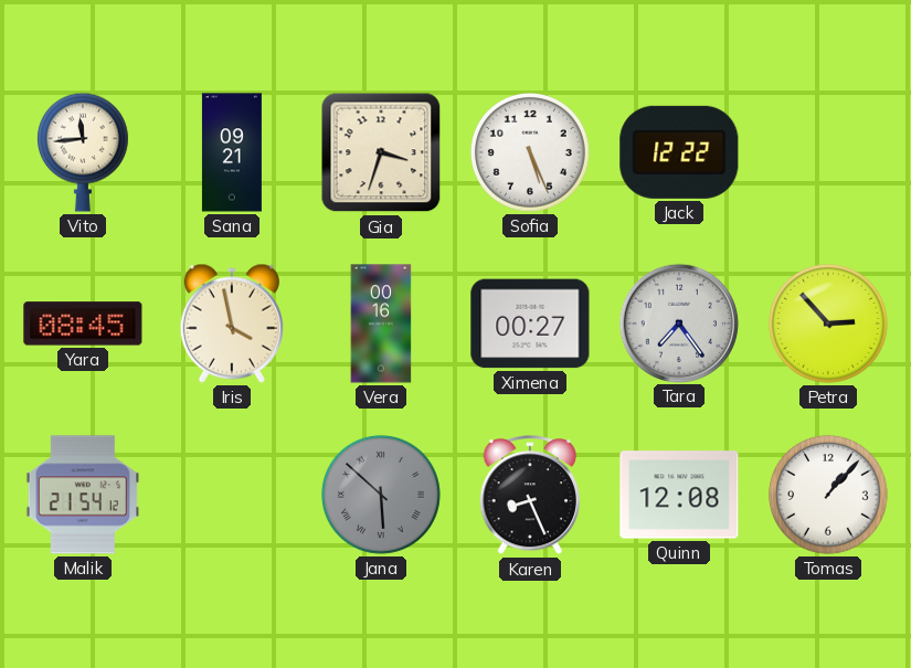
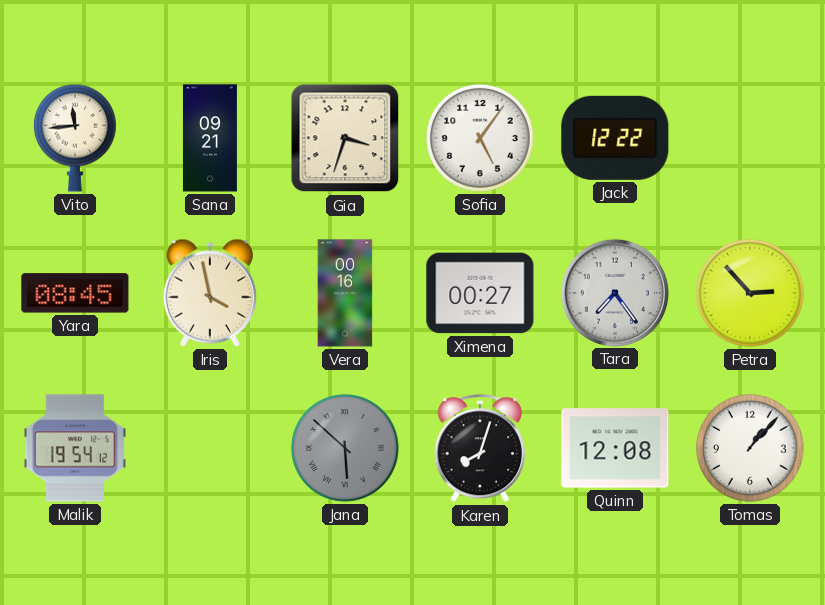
Sofia: 5:26 -> 5:06 (480, 138)
Malik: 21:54 -> 19:54 (75, 448)
Karen: 8:26 -> 8:03 (480, 449)
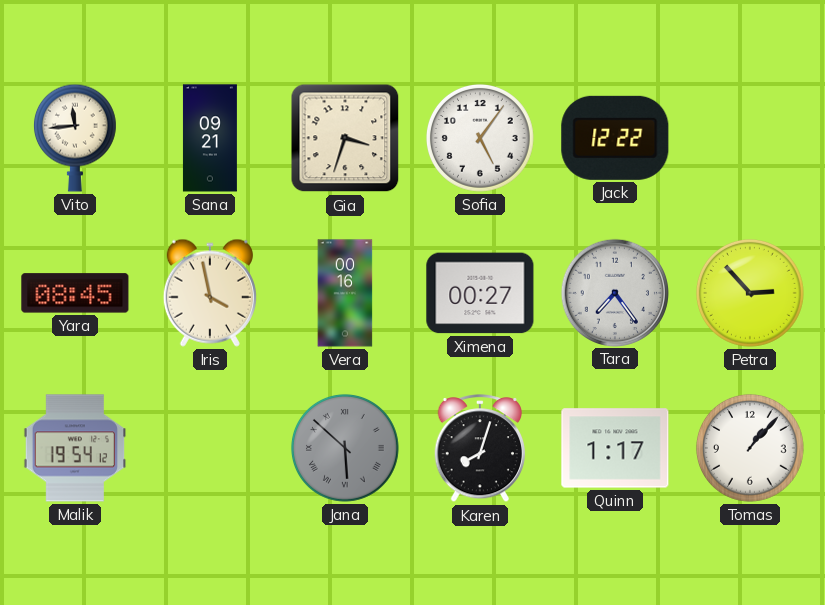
Quinn: 12:08 -> 1:17 (615, 448)
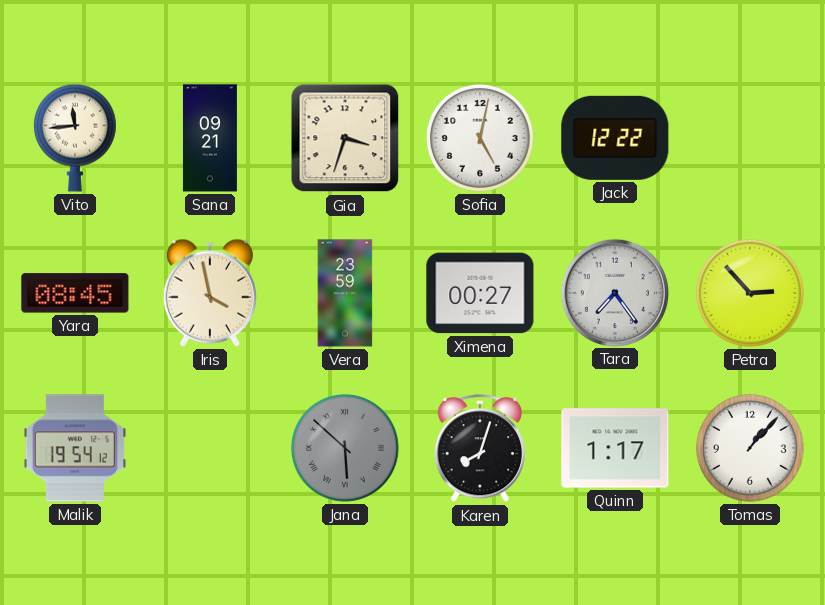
Sofia: 5:06 -> 5:02 (480, 138)
Vera: 00:16 -> 23:59 (345, 293)
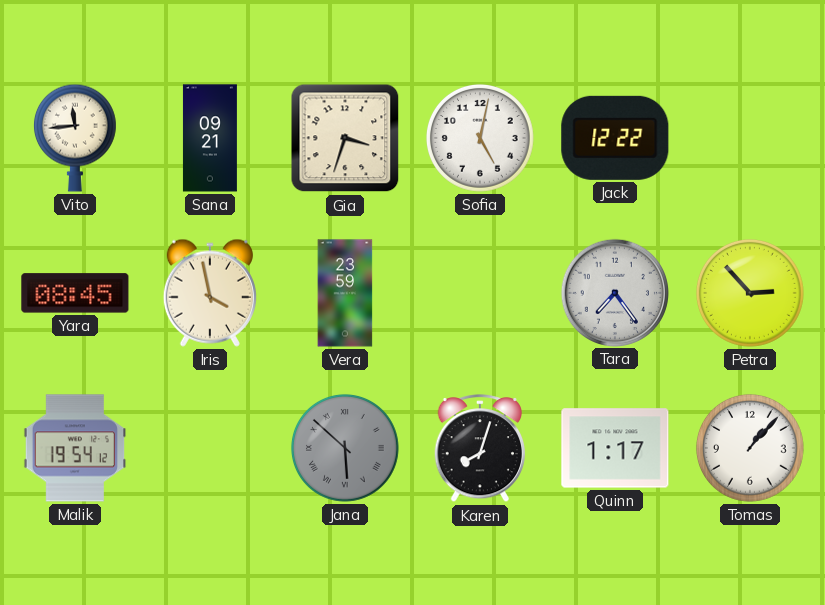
Ximena: 00:27 -> none (480, 293)
